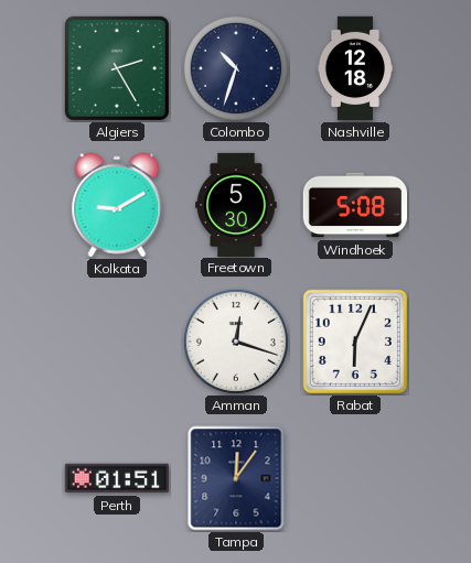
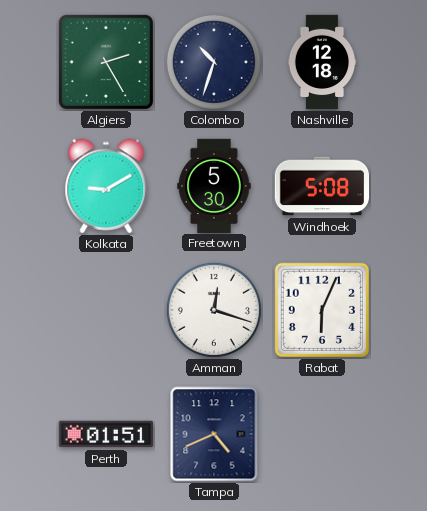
Tampa: 12:06 -> 4:41 (214, 434)
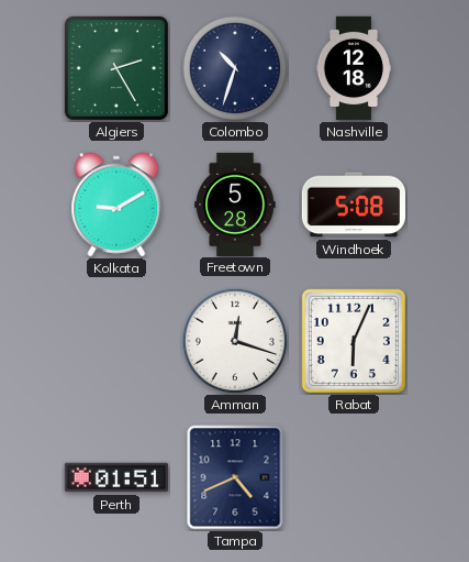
Freetown: 5:30 -> 5:28 (235, 203)
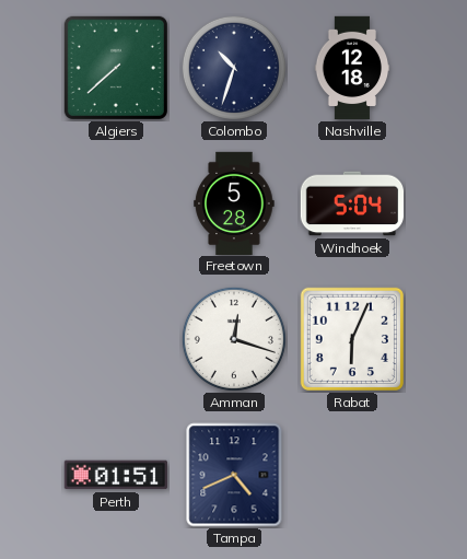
Algiers: 2:25 -> 7:38 (116, 68)
Kolkata: 9:10 -> none (116, 205)
Windhoek: 5:08 -> 5:04 (352, 203)
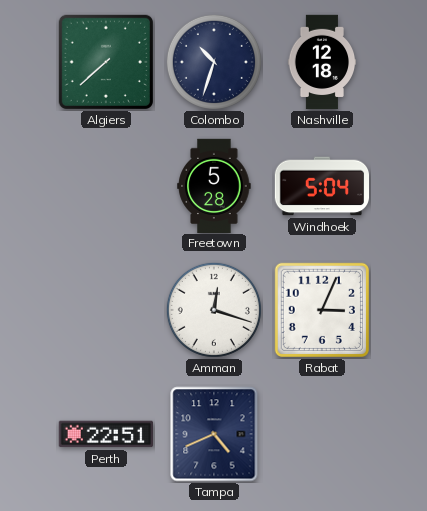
Rabat: 6:04 -> 3:04 (322, 310)
Perth: 01:51 -> 22:51 (105, 434)
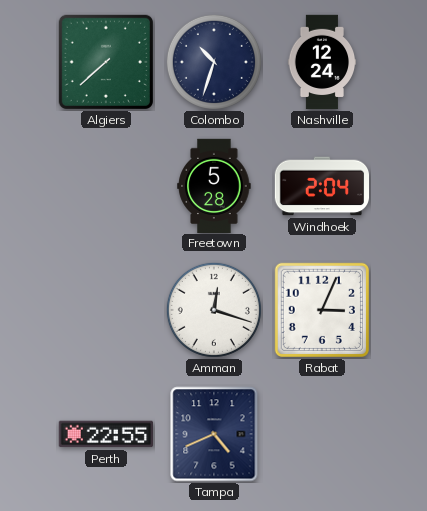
Nashville: 12:18 -> 12:24 (322, 62)
Windhoek: 5:04 -> 2:04 (322, 186)
Perth: 22:51 -> 22:55 (105, 434)
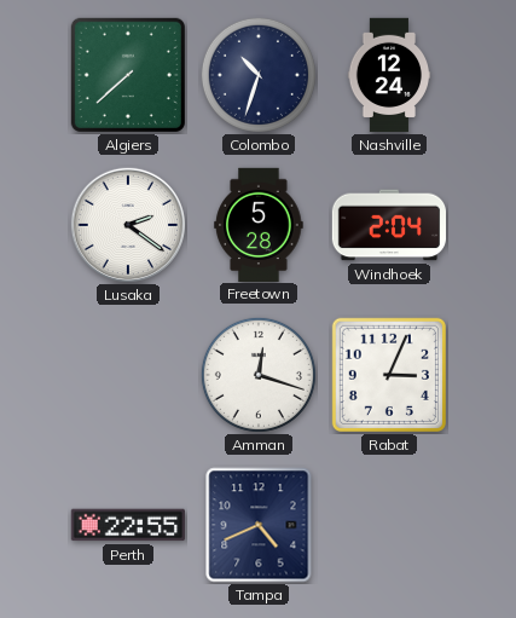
Lusaka: none -> 2:21 (127, 224)
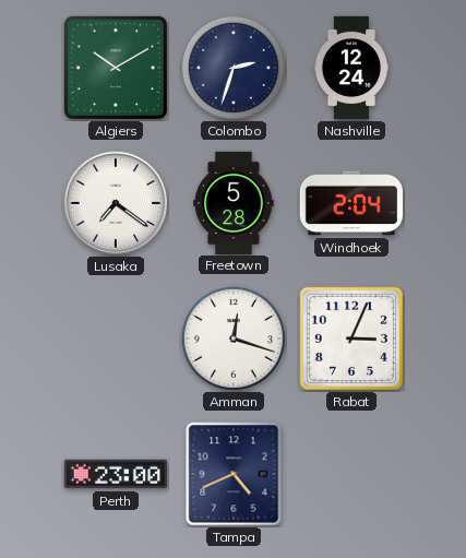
Algiers: 7:38 -> 10:10 (116, 68)
Colombo: 10:33 -> 2:33 (234, 68)
Lusaka: 2:21 -> 7:21 (115, 202)
Perth: 22:55 -> 23:00 (115, 474)
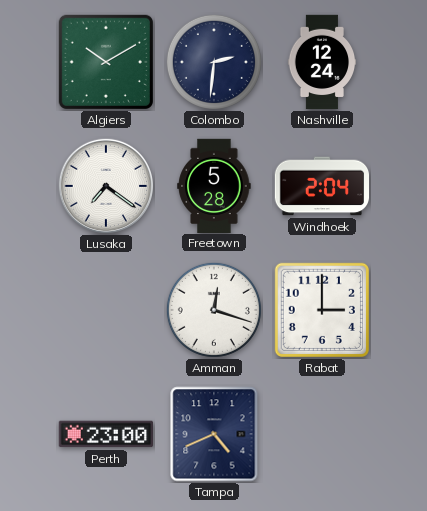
Colombo: 2:33 -> 2:31 (214, 62)
Rabat: 3:04 -> 3:00 (322, 310)
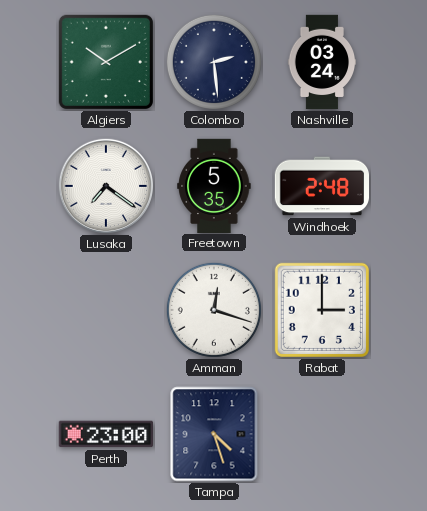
Colombo: 2:31 -> 2:29 (214, 62)
Nashville: 12:24 -> 03:24 (322, 62)
Freetown: 5:28 -> 5:35 (214, 185)
Windhoek: 2:04 -> 2:48 (322, 186)
Tampa: 4:41 -> 4:27 (214, 434)
